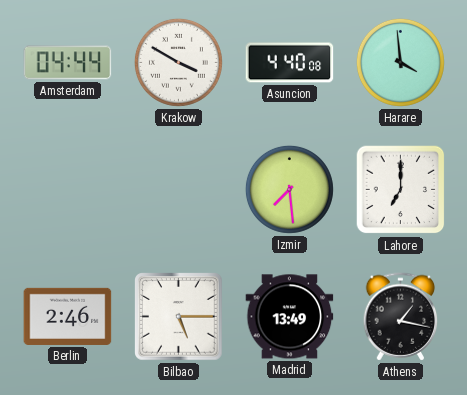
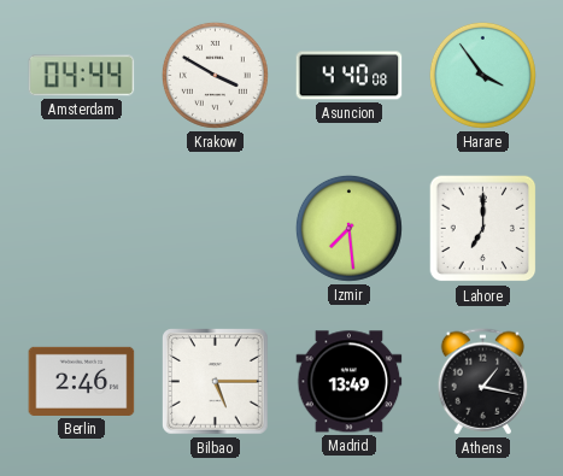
Harare: 3:59 -> 3:54 (482, 75)
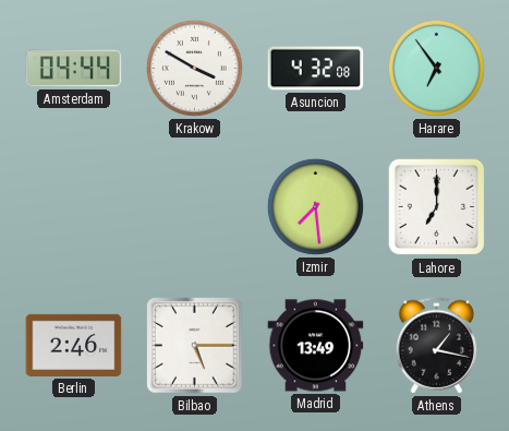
Asuncion: 4:40 -> 4:32 (316, 69)
Harare: 3:54 -> 6:54 (436, 68)
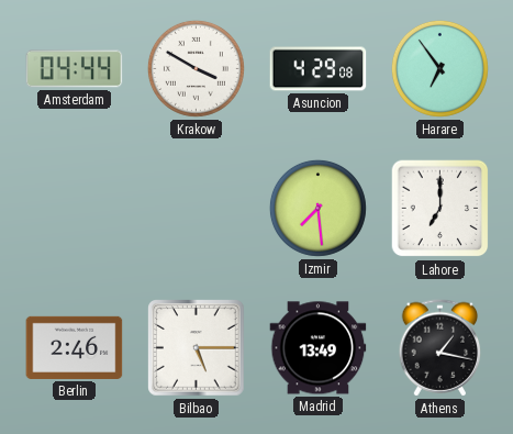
Asuncion: 4:32 -> 4:29 (319, 69)
